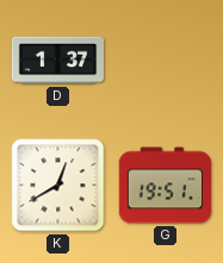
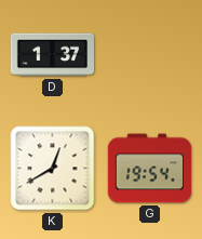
G: 19:51 -> 19:54 (150, 169)
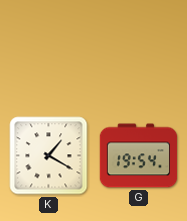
D: 1:37 -> none (52, 55)
K: 12:40 -> 1:20 (49, 156)
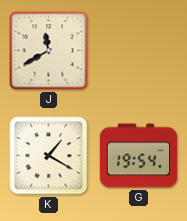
J: none -> 11:40 (49, 51)
